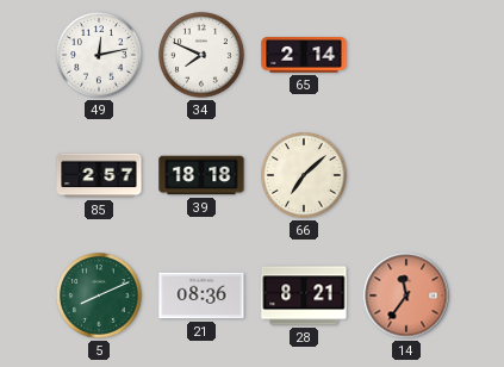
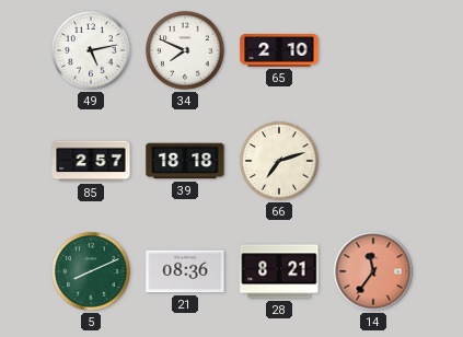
49: 12:13 -> 5:13 (91, 50)
65: 2:14 -> 2:10 (279, 51)
66: 7:08 -> 7:12 (279, 161)
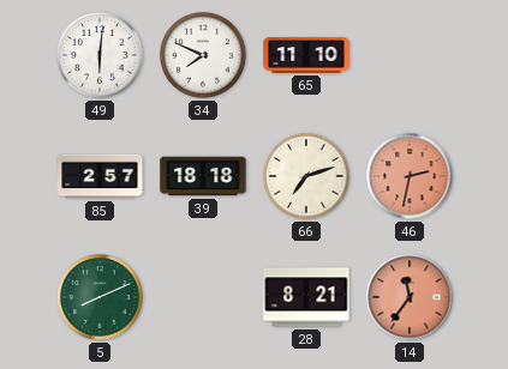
49: 5:13 -> 6:01 (100, 55)
65: 2:10 -> 11:10 (306, 56)
46: none -> 2:32 (410, 176)
21: 08:36 -> none (185, 271)
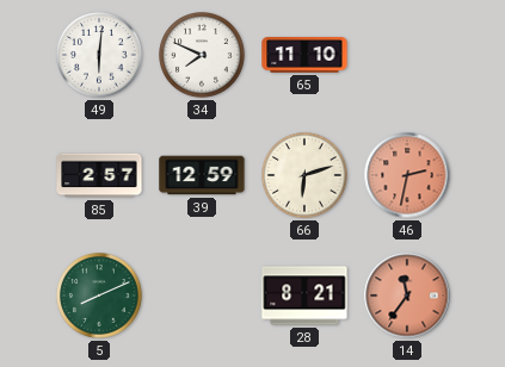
39: 18:18 -> 12:59 (202, 175)
66: 7:12 -> 6:12 (304, 175)
